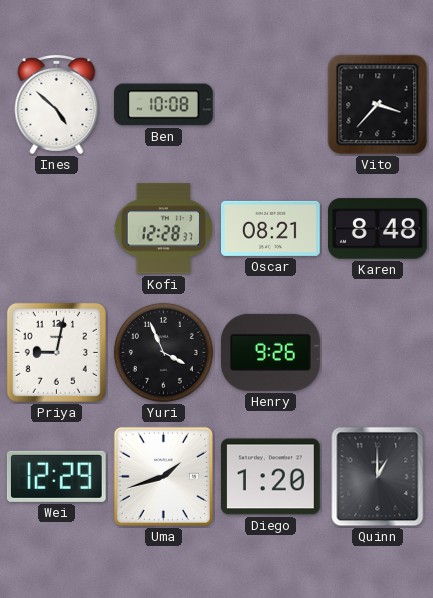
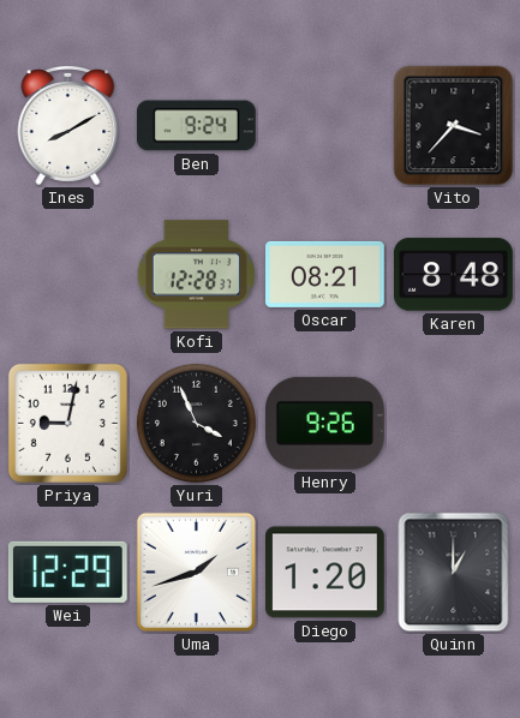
Ines: 4:52 -> 8:10 (68, 126)
Ben: 10:08 -> 9:24 (197, 126)
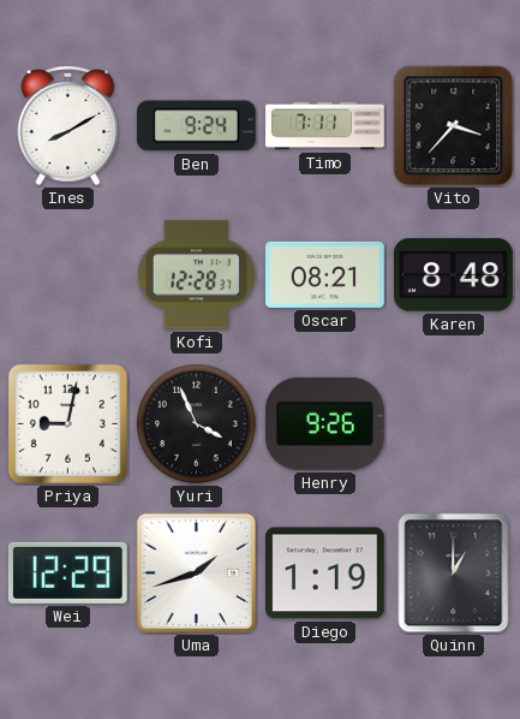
Timo: none -> 7:11 (325, 126)
Diego: 1:20 -> 1:19 (325, 574)
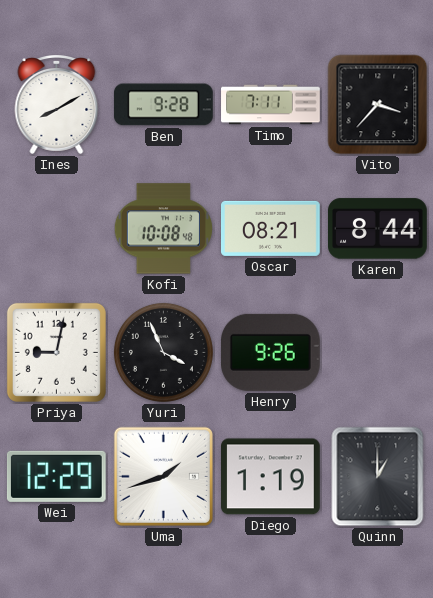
Ben: 9:24 -> 9:28 (164, 105)
Kofi: 12:28 -> 10:08 (163, 229)
Karen: 8:48 -> 8:44 (378, 229)
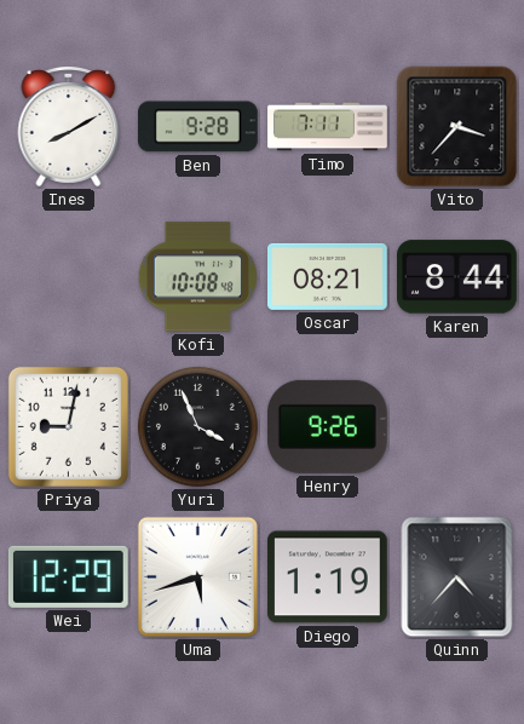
Uma: 1:42 -> 5:42 (197, 576)
Quinn: 1:00 -> 4:37 (457, 578)
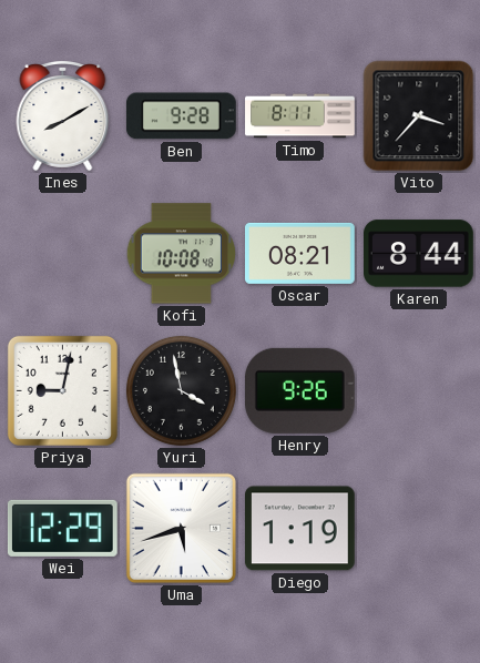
Timo: 7:11 -> 8:11 (300, 116)
Yuri: 3:56 -> 3:58 (181, 390)
Quinn: 4:37 -> none (457, 578)
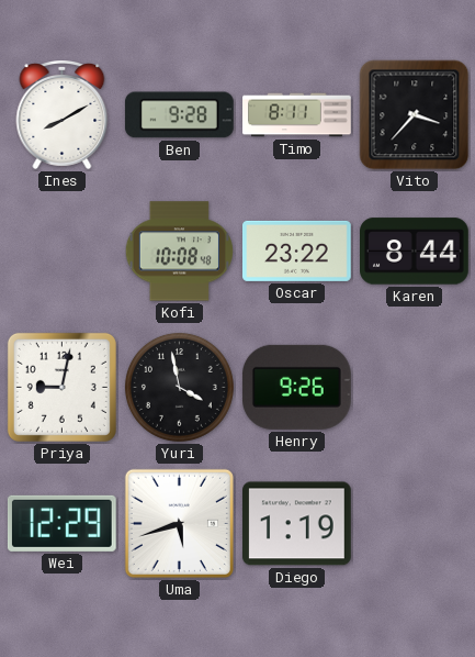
Oscar: 08:21 -> 23:22 (297, 250)
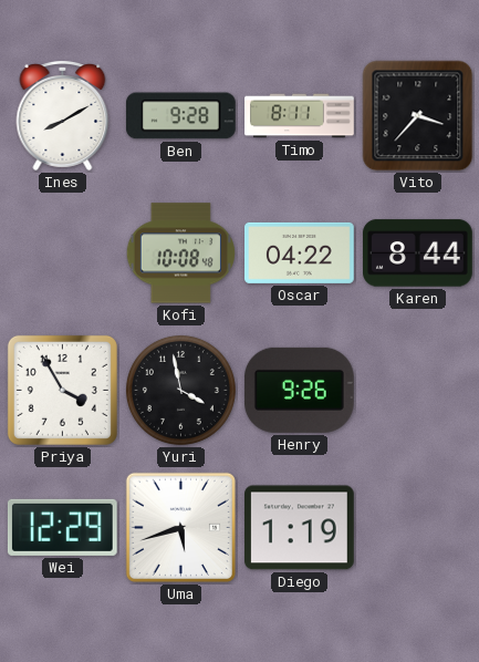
Oscar: 23:22 -> 04:22 (300, 252)
Priya: 9:02 -> 3:55 (62, 390)
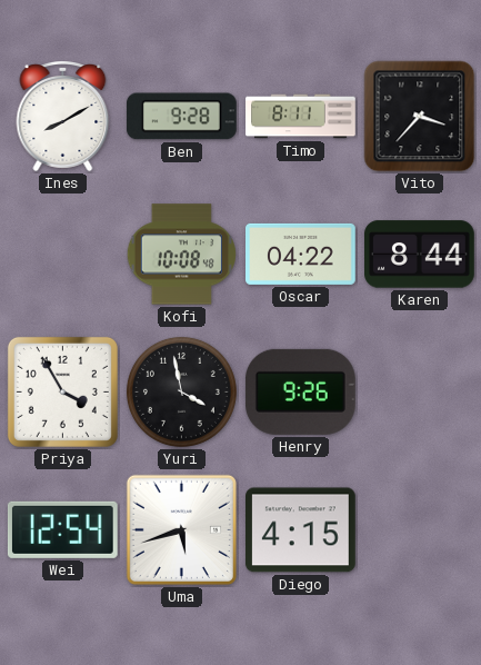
Wei: 12:29 -> 12:54 (62, 529)
Diego: 1:19 -> 4:15 (301, 530)
